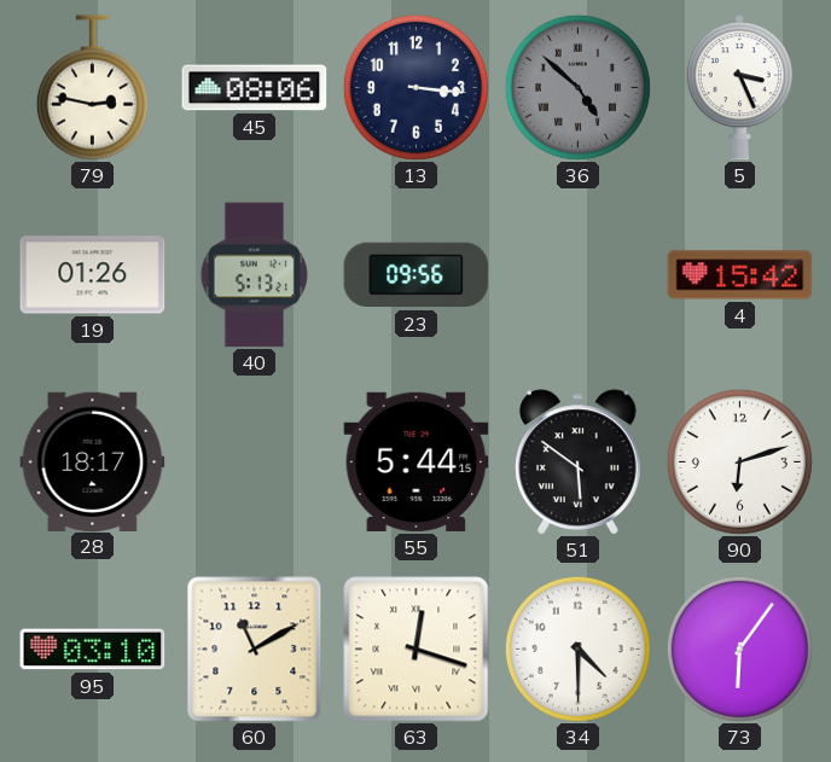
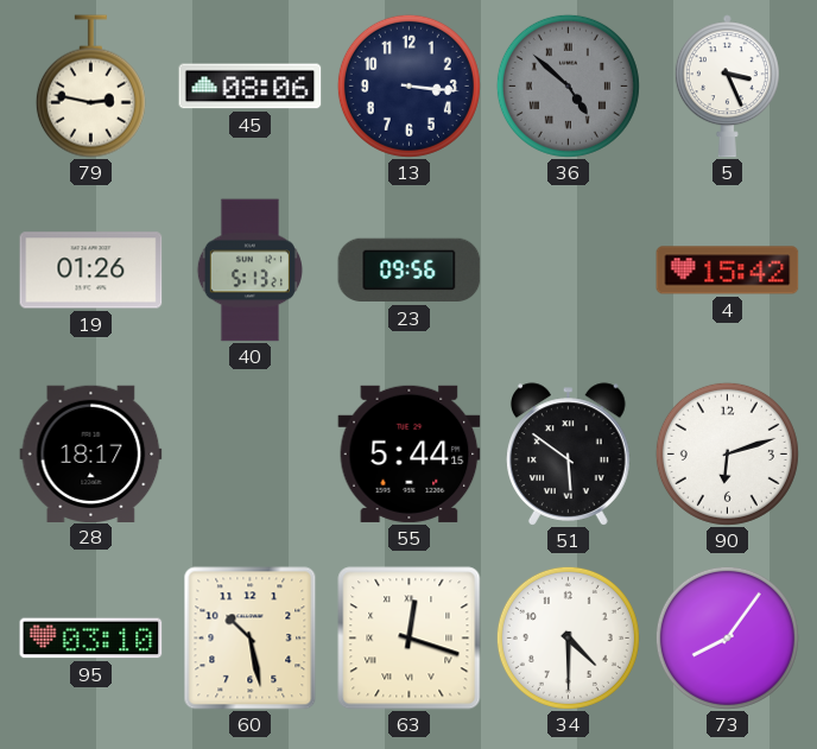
60: 11:10 -> 10:28 (251, 639)
73: 6:06 -> 8:06 (727, 637)
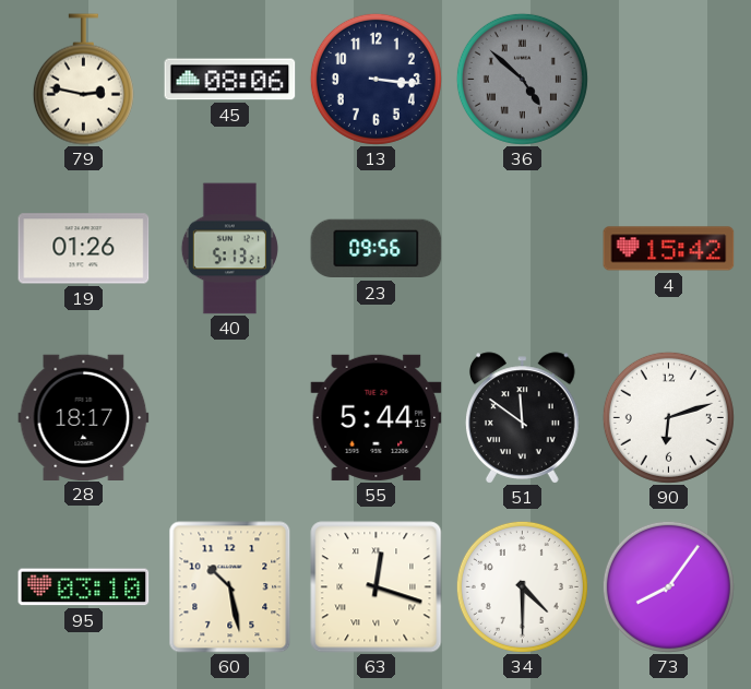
5: 3:26 -> none (727, 87)
51: 5:51 -> 11:51 (523, 418)
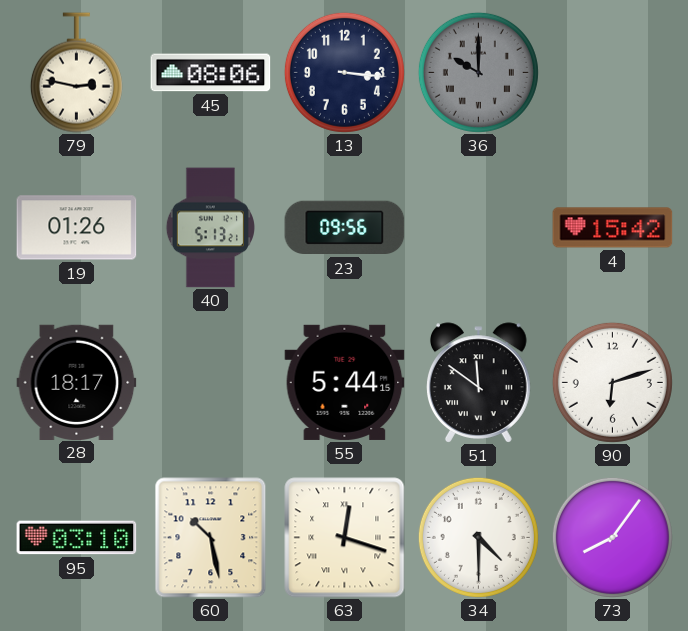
36: 4:52 -> 10:00 (478, 72)
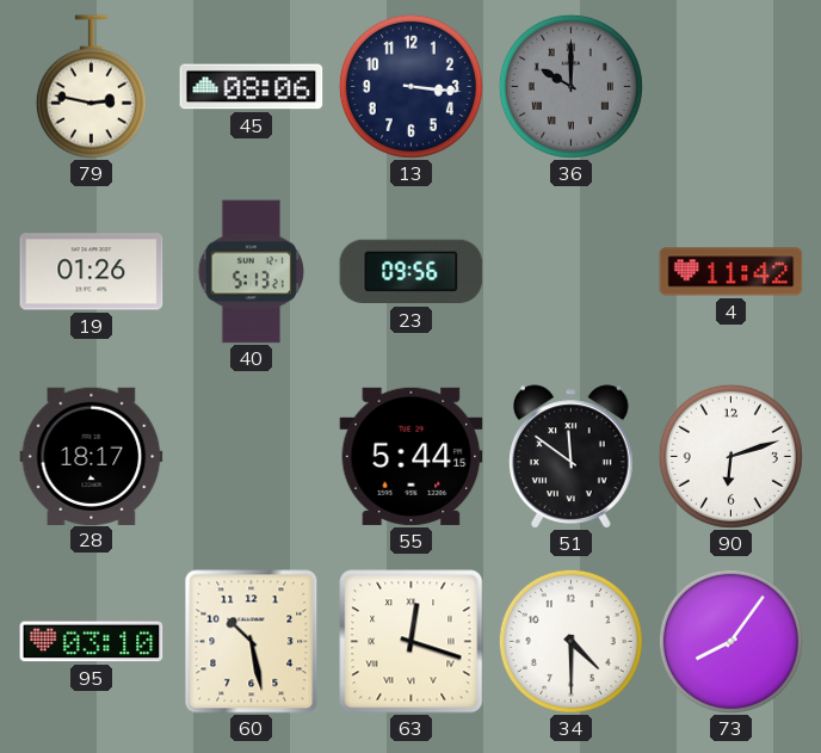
4: 15:42 -> 11:42 (732, 272)
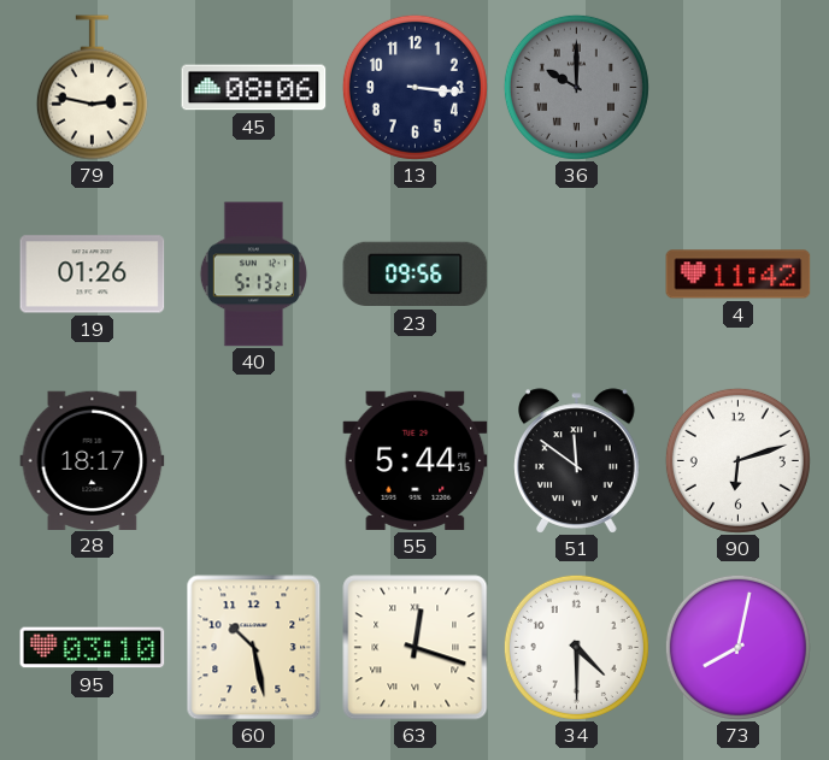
73: 8:06 -> 8:02 (737, 647)
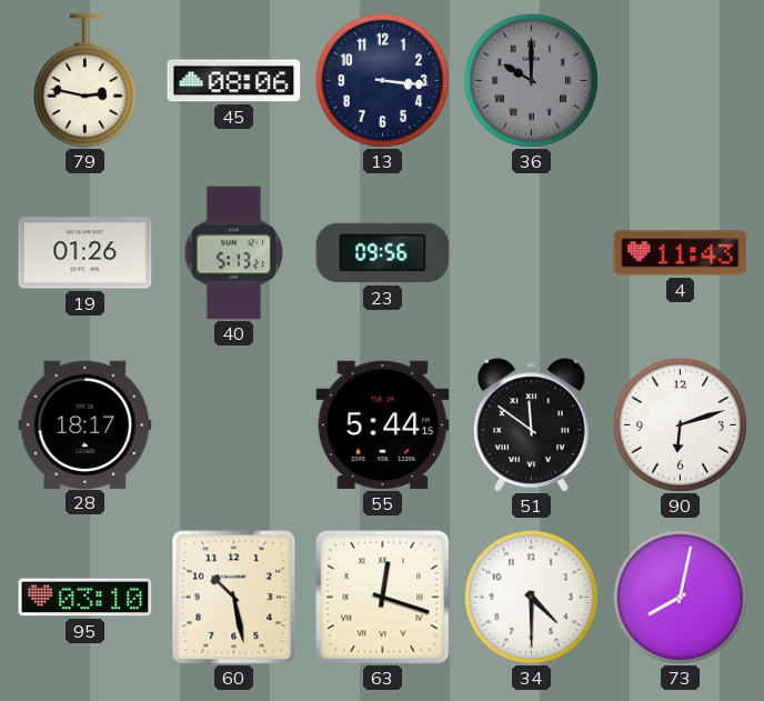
4: 11:42 -> 11:43 (681, 253)
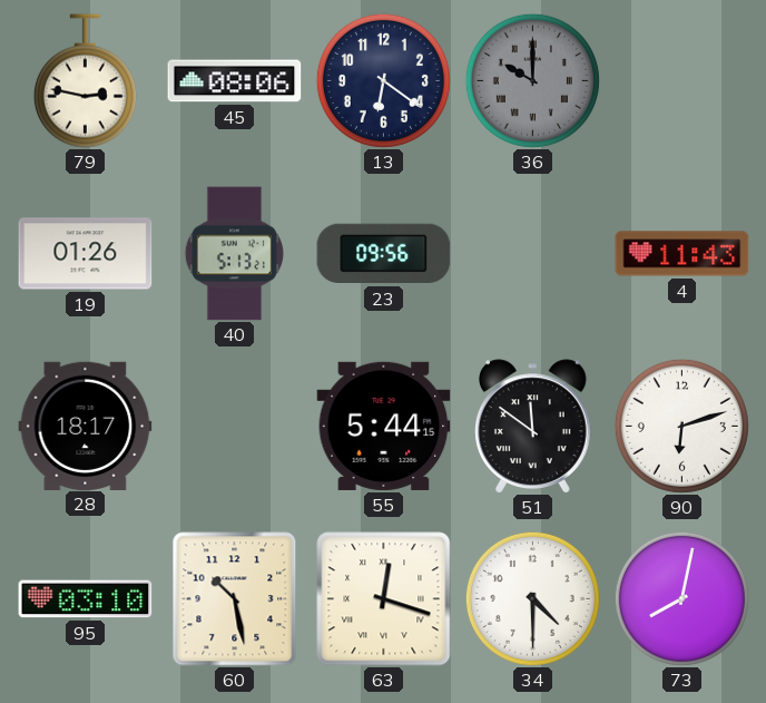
13: 3:16 -> 6:21 (383, 80)
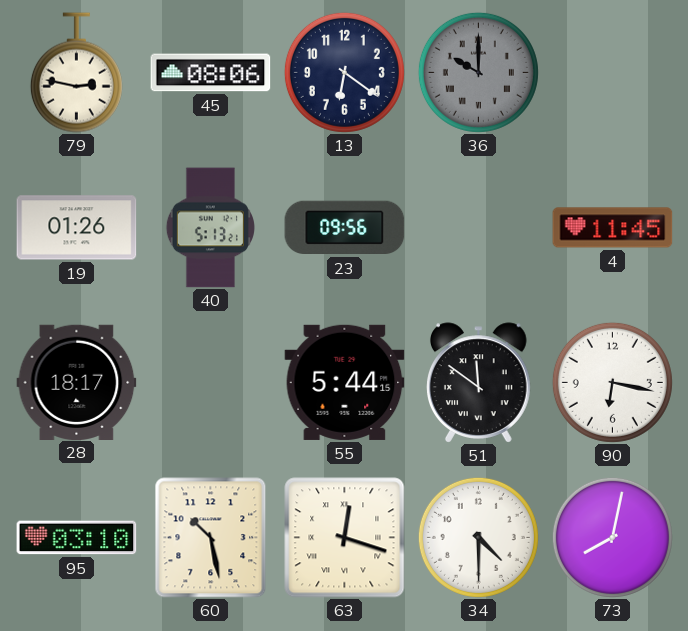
4: 11:43 -> 11:45 (613, 228)
90: 6:12 -> 6:17 (612, 382)
